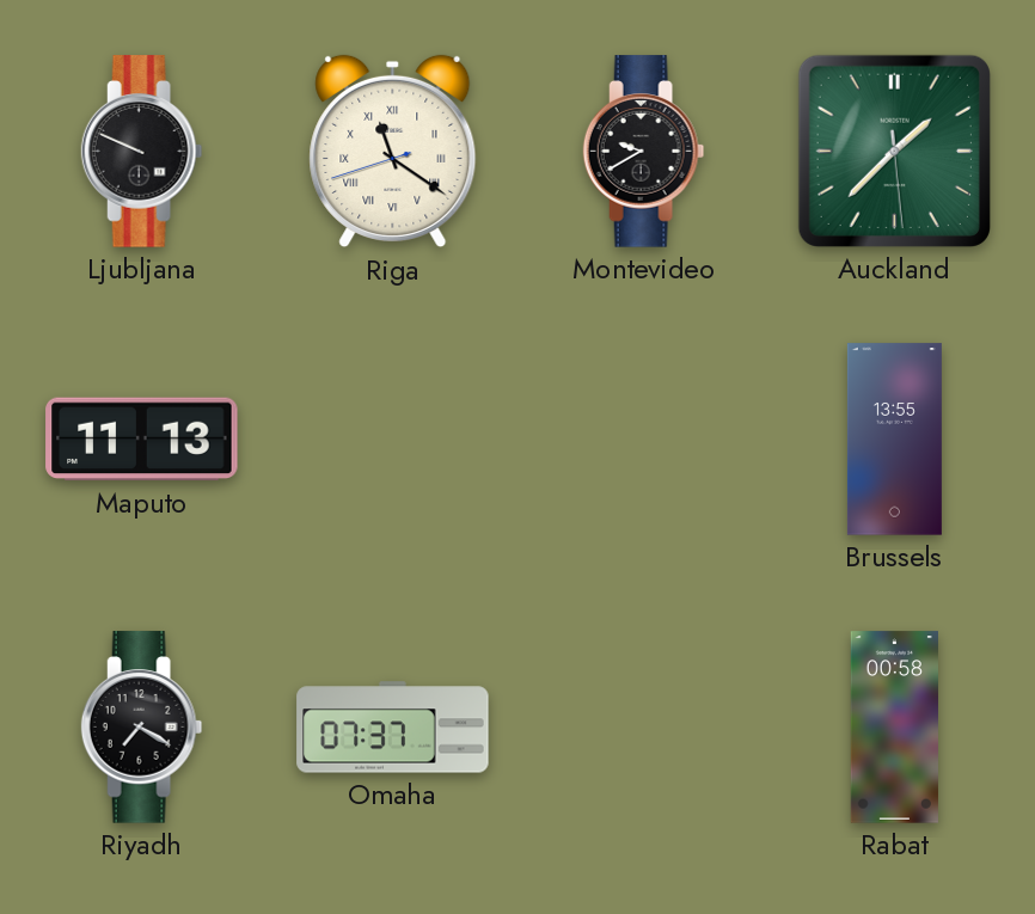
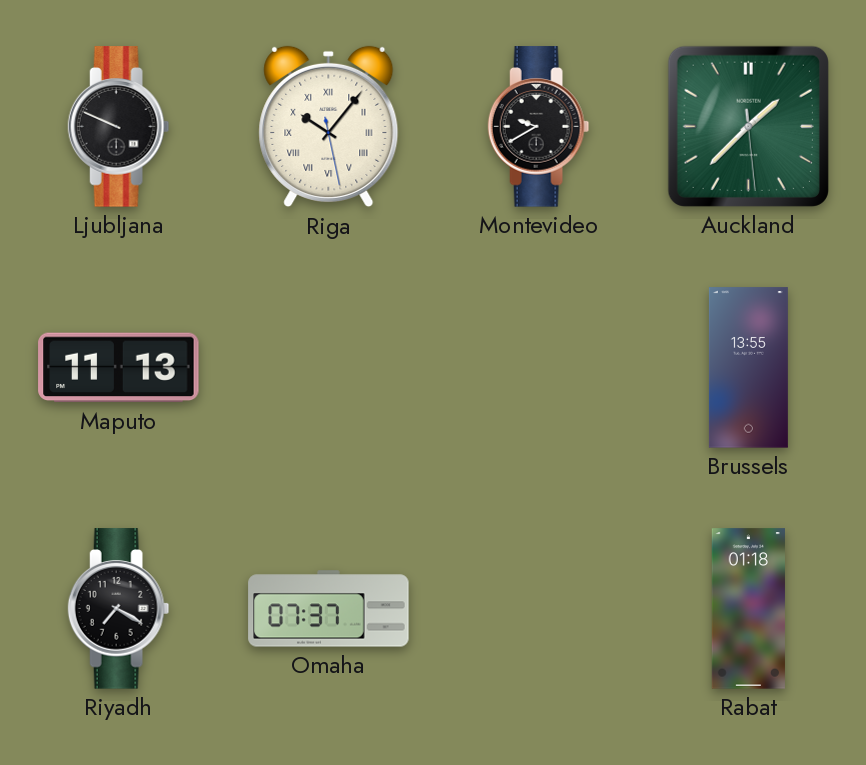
Riga: 11:20 -> 10:06 (329, 127)
Rabat: 00:58 -> 01:18 (748, 609)
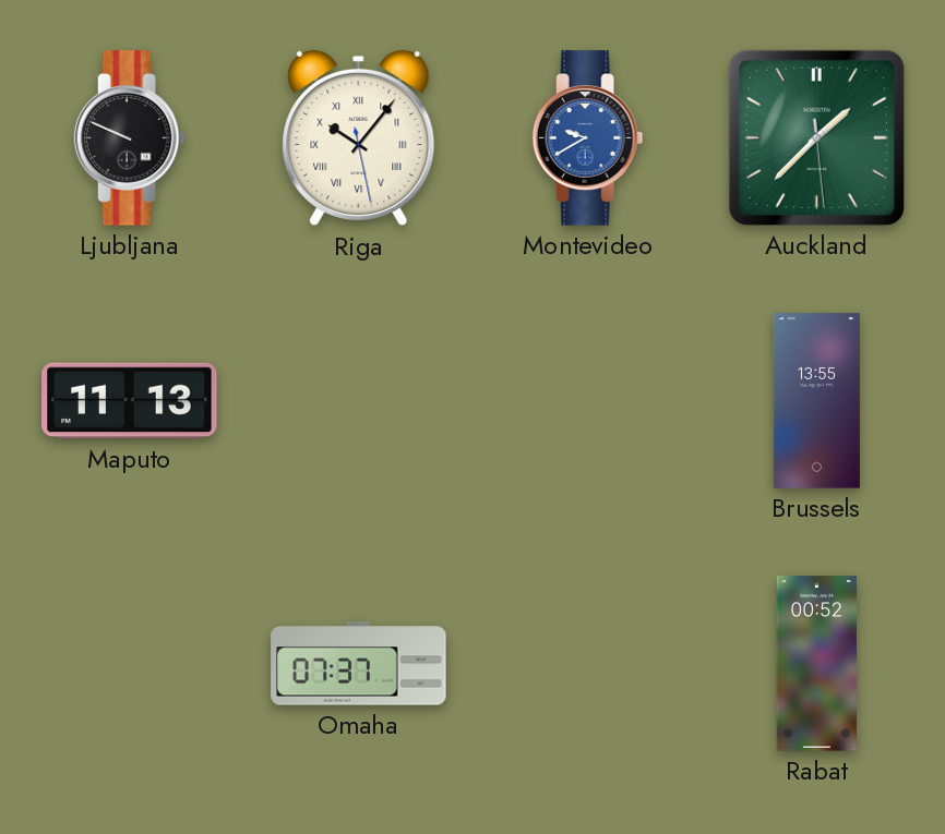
Montevideo dial: black -> blue (588, 138)
Riyadh: 7:20 -> none (119, 609)
Rabat: 01:18 -> 00:52 (816, 664)
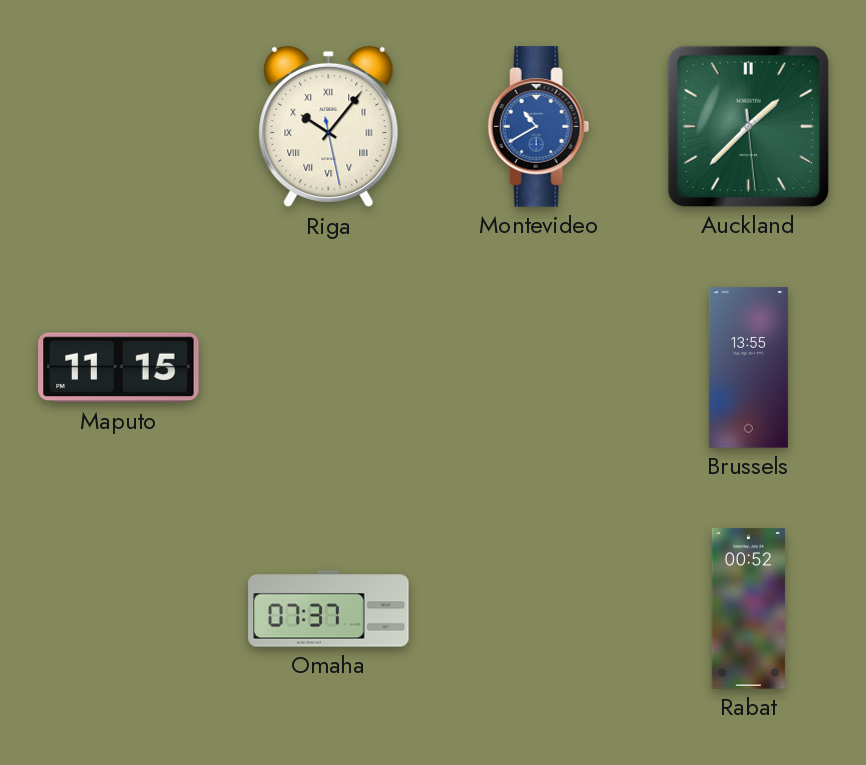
Ljubljana: 9:49 -> none (130, 138)
Montevideo: 9:40 -> 10:40 (539, 127)
Maputo: 11:13 -> 11:15 (119, 368)
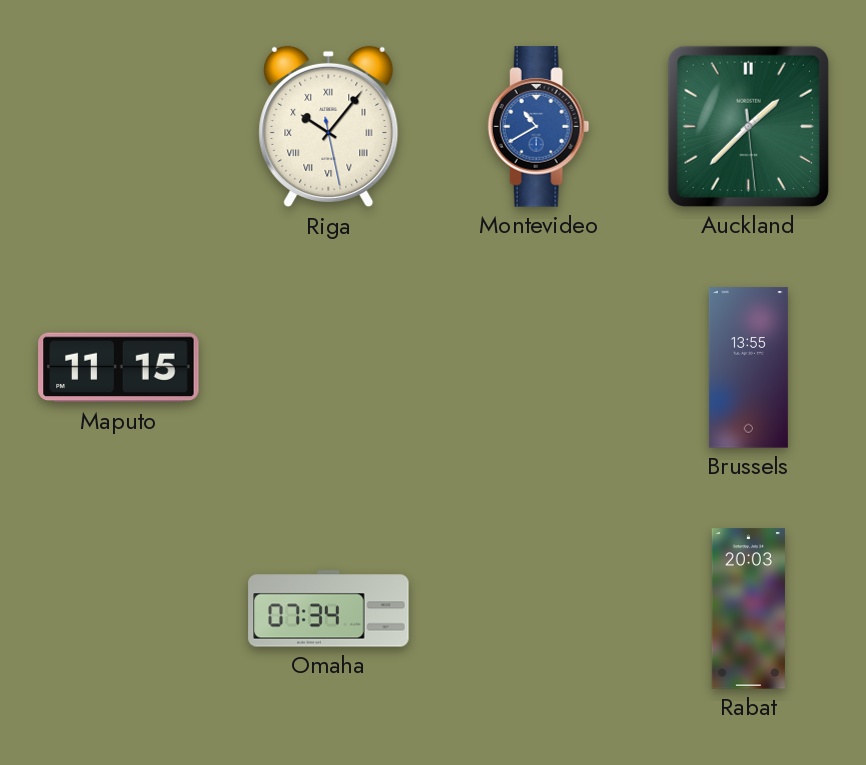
Omaha: 07:37 -> 07:34 (329, 609)
Rabat: 00:52 -> 20:03 (748, 609)
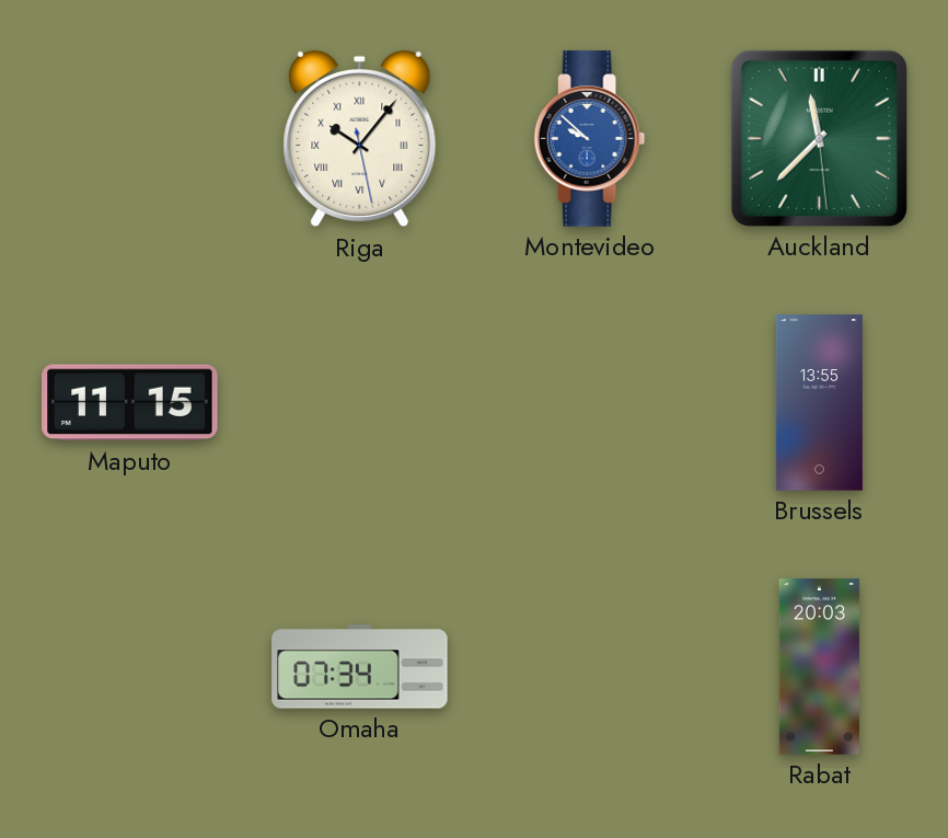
Montevideo: 10:40 -> 9:52 (590, 139)
Auckland: 1:37 -> 11:37 (819, 138)
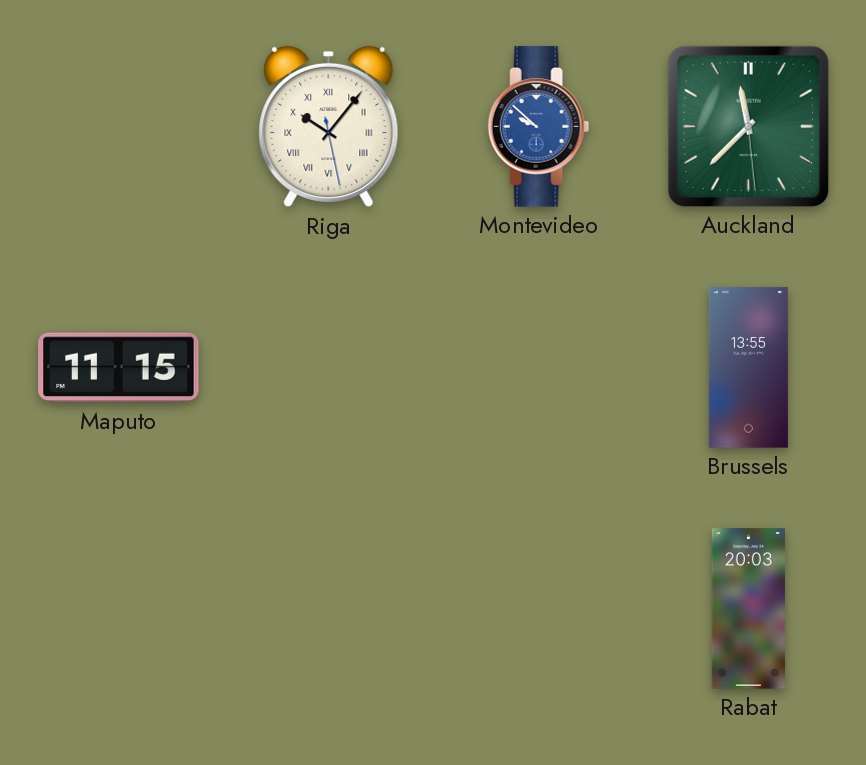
Omaha: 07:34 -> none (360, 667)
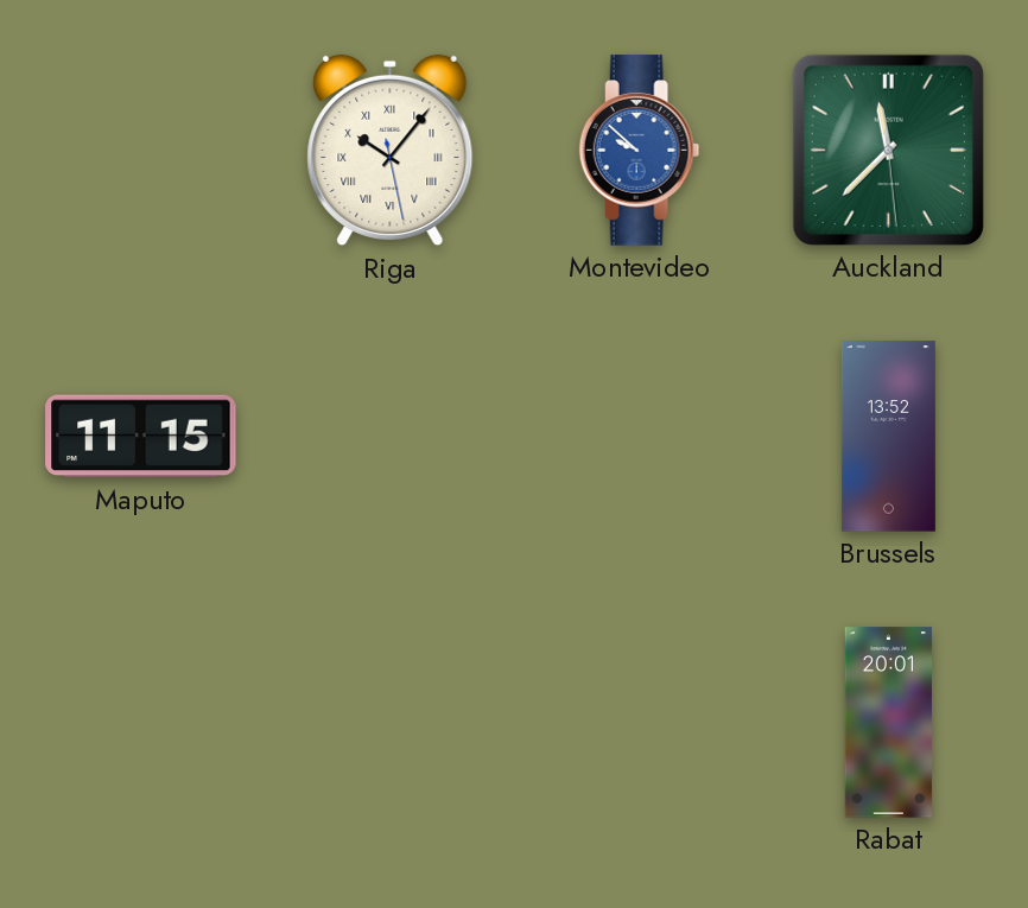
Brussels: 13:55 -> 13:52 (888, 437)
Rabat: 20:03 -> 20:01 (888, 723)
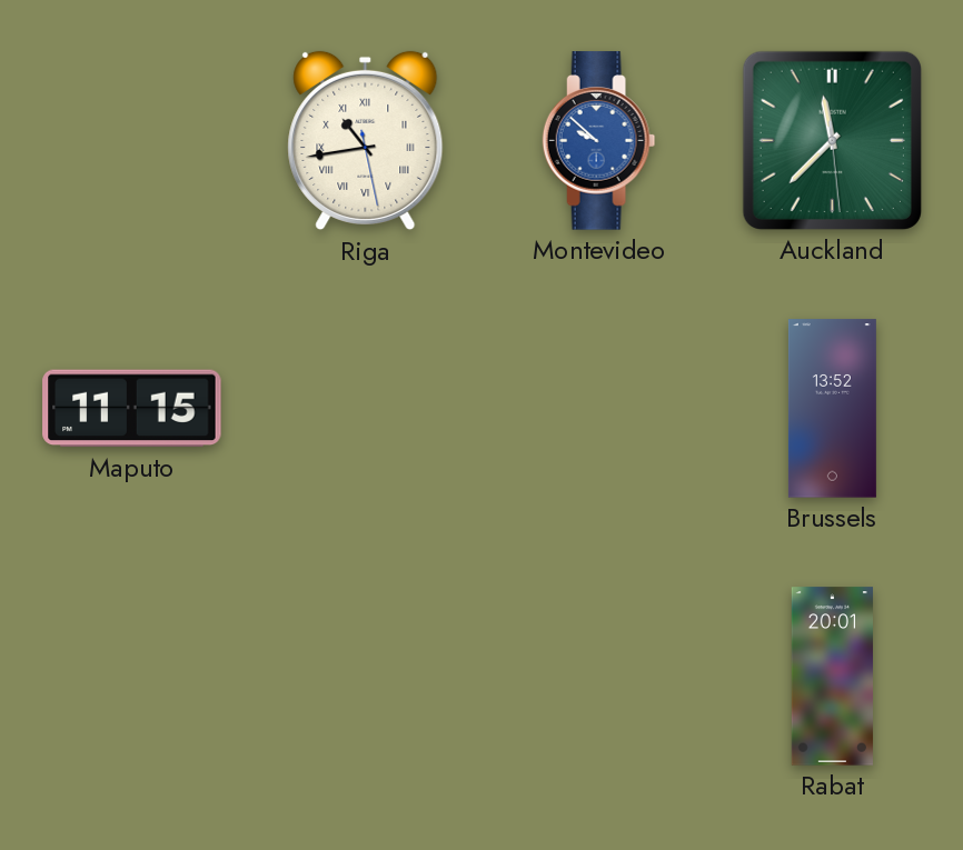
Riga: 10:06 -> 10:43 (366, 141)
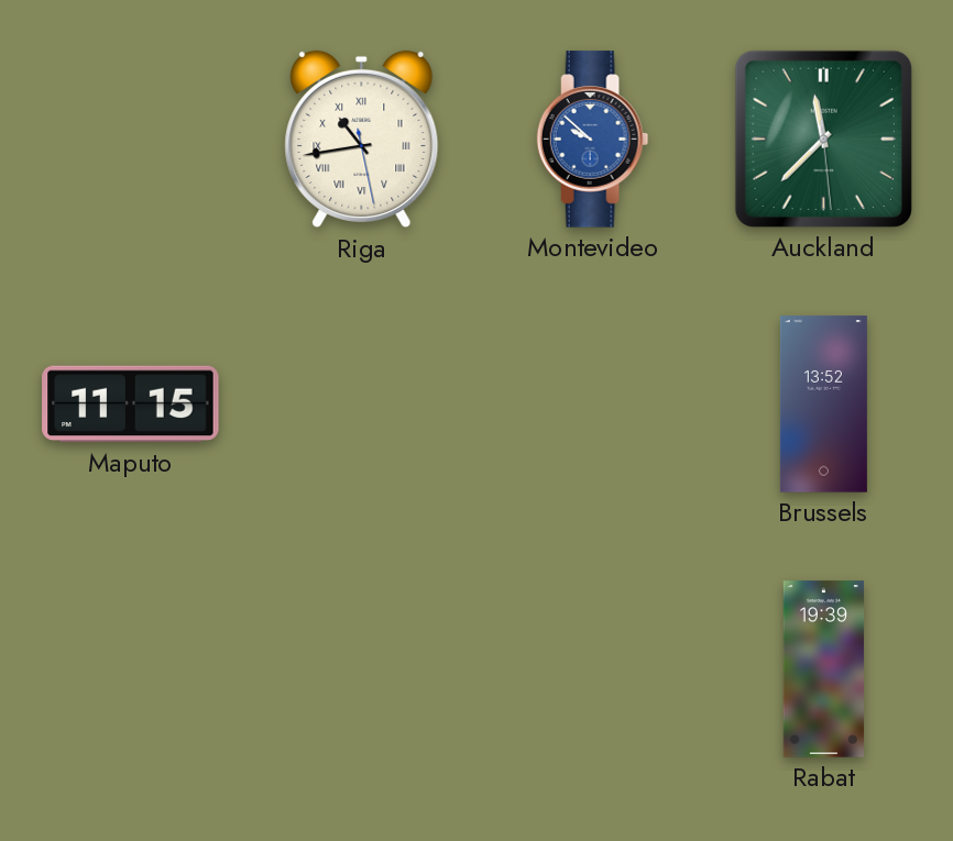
Rabat: 20:01 -> 19:39 (823, 670)
